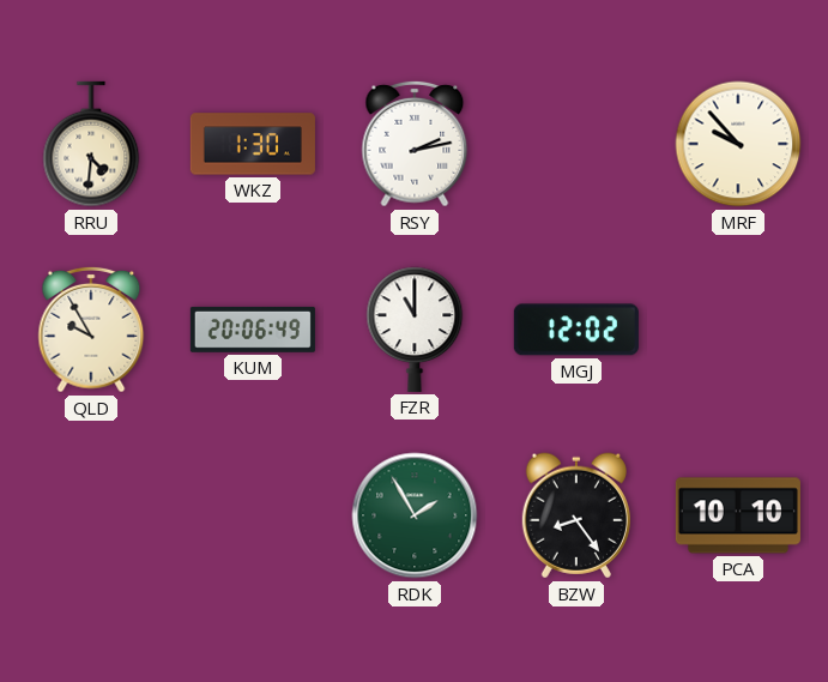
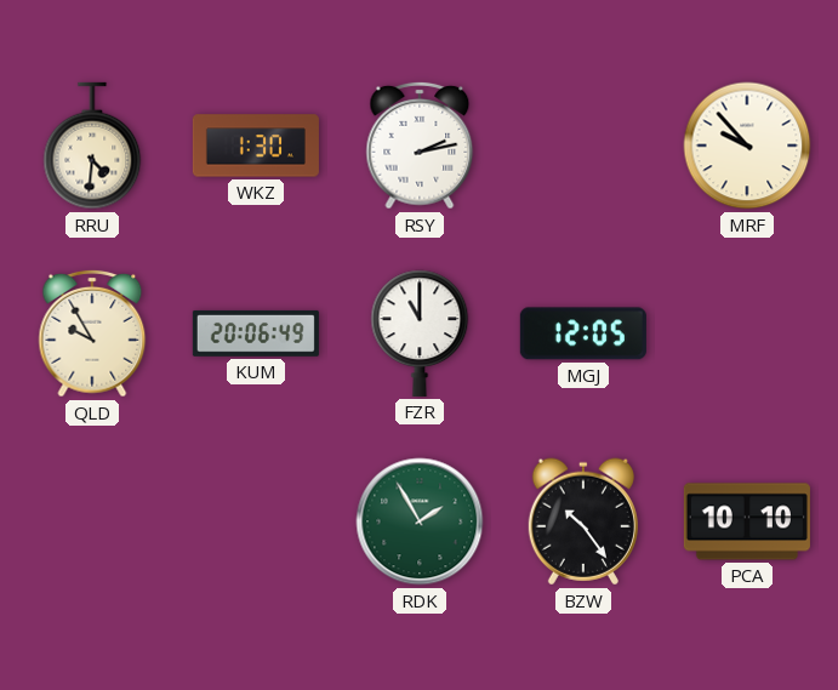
MGJ: 12:02 -> 12:05 (583, 333)
BZW: 8:24 -> 10:24 (583, 521)
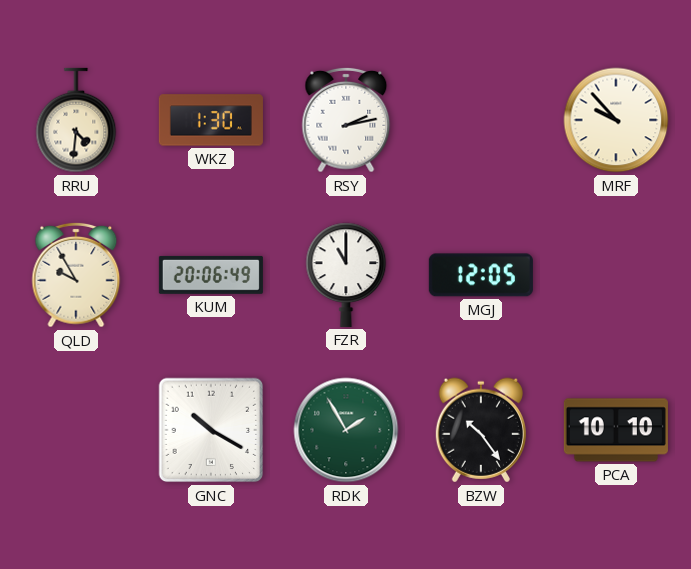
GNC: none -> 10:20 (211, 430)
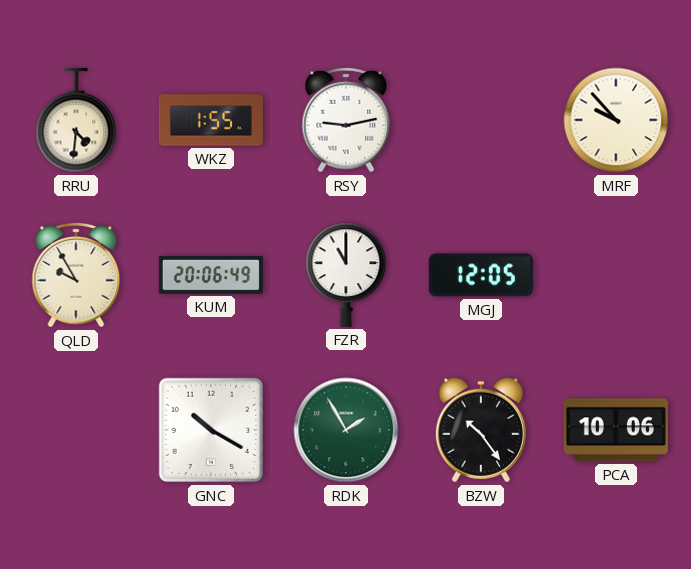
WKZ: 1:30 -> 1:55 (211, 120)
RSY: 2:13 -> 9:13 (346, 120)
PCA: 10:10 -> 10:06 (616, 430)
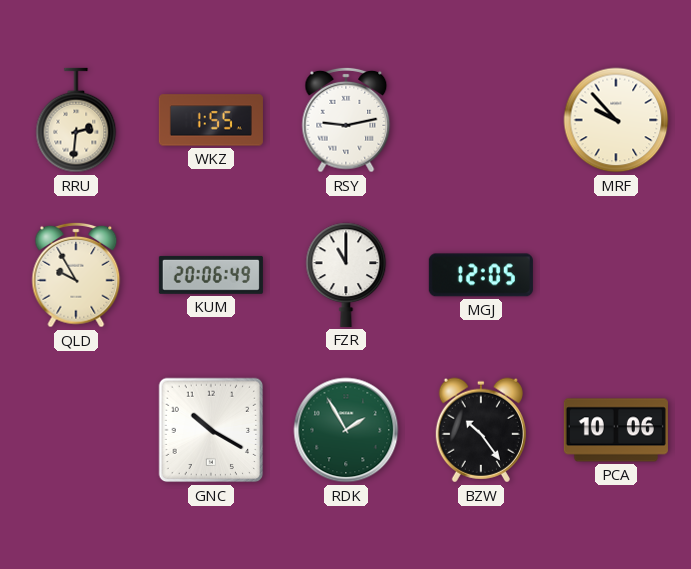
RRU: 4:31 -> 2:31 (76, 120)
